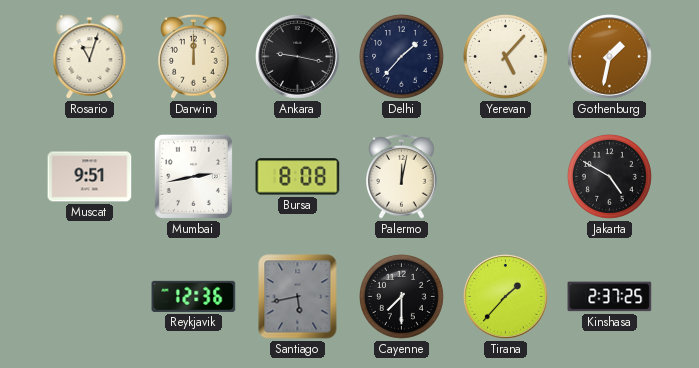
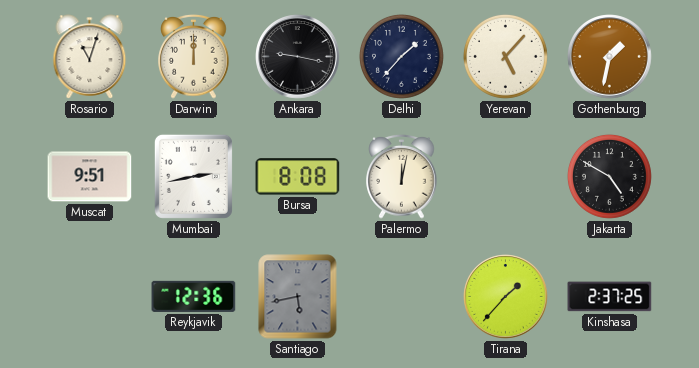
Cayenne: 7:30 -> none (401, 296)
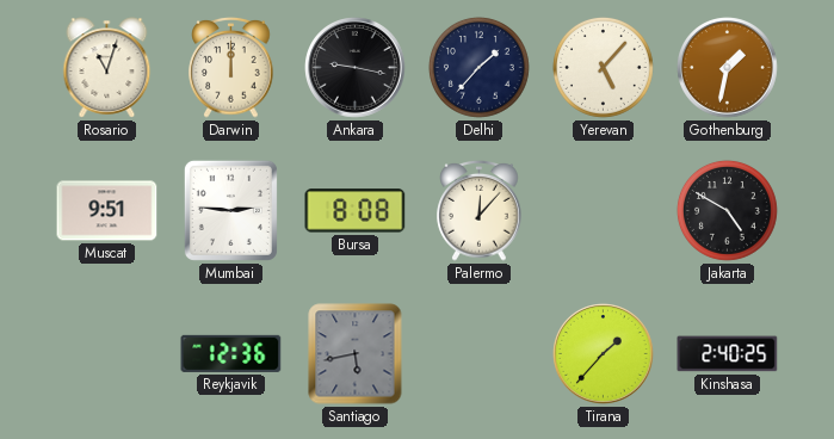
Mumbai: 2:43 -> 2:46 (230, 210)
Palermo: 12:02 -> 12:07 (480, 211)
Kinshasa: 2:37 -> 2:40 (728, 354)
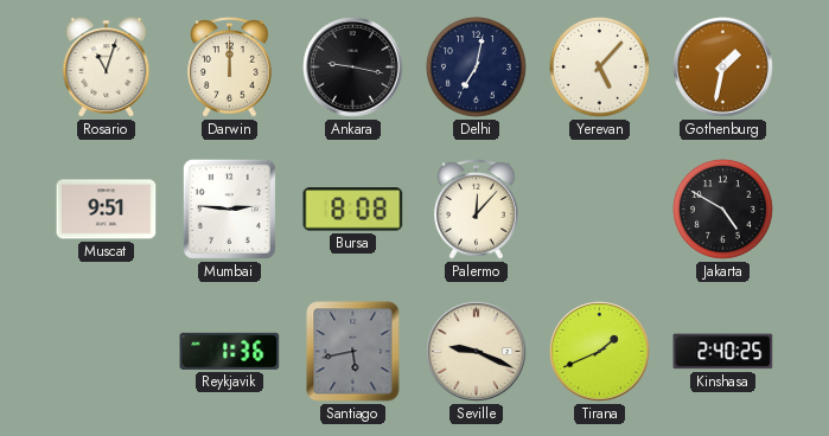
Delhi: 1:37 -> 7:02 (476, 66)
Reykjavik: 12:36 -> 1:36 (230, 351)
Seville: none -> 9:19 (477, 352)
Tirana: 1:37 -> 1:41 (600, 352)
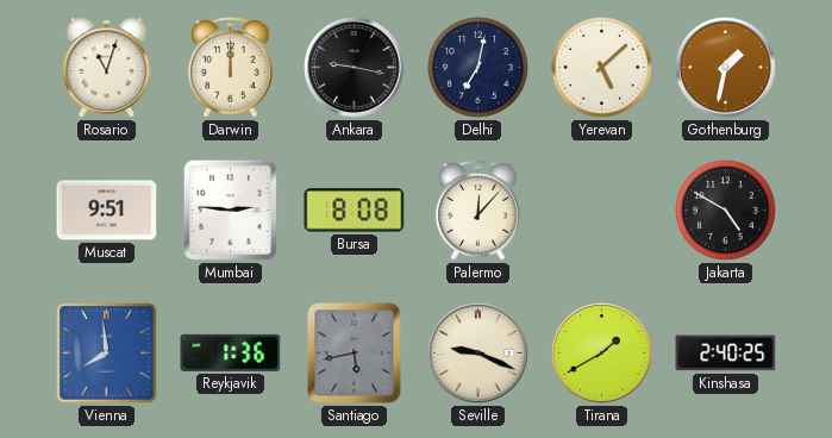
Yerevan: 5:07 -> 5:08 (601, 67)
Vienna: none -> 7:59 (107, 353)
Tirana: 1:41 -> 1:40 (602, 353)
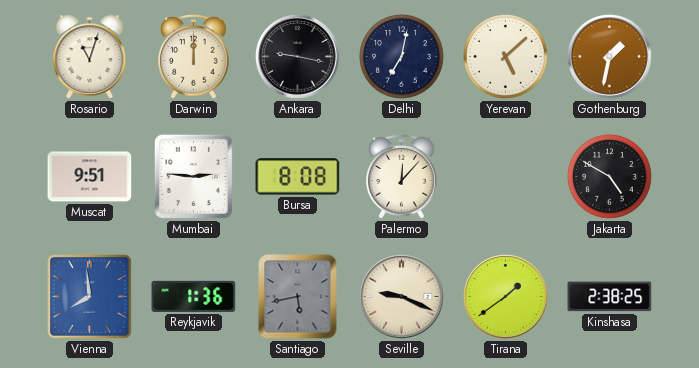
Tirana: 1:40 -> 1:39 (506, 297)
Kinshasa: 2:40 -> 2:38 (610, 297)
